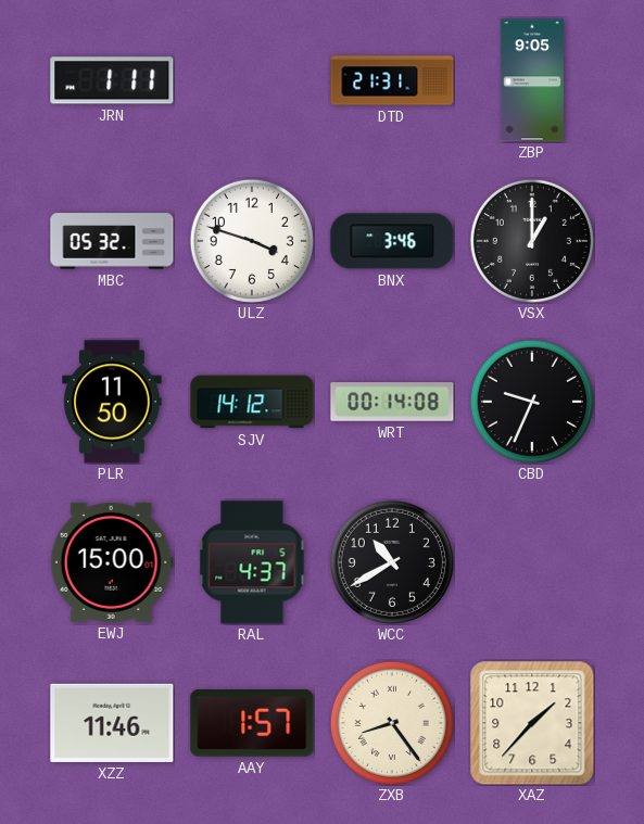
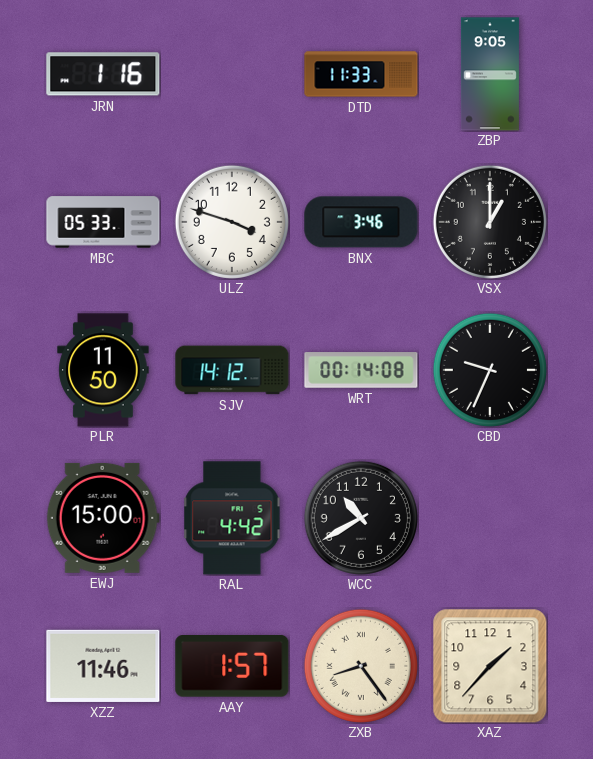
JRN: 1:11 -> 1:16 (103, 74)
DTD: 21:31 -> 11:33 (361, 74)
MBC: 05:32 -> 05:33 (103, 222)
RAL: 4:37 -> 4:42 (232, 518)
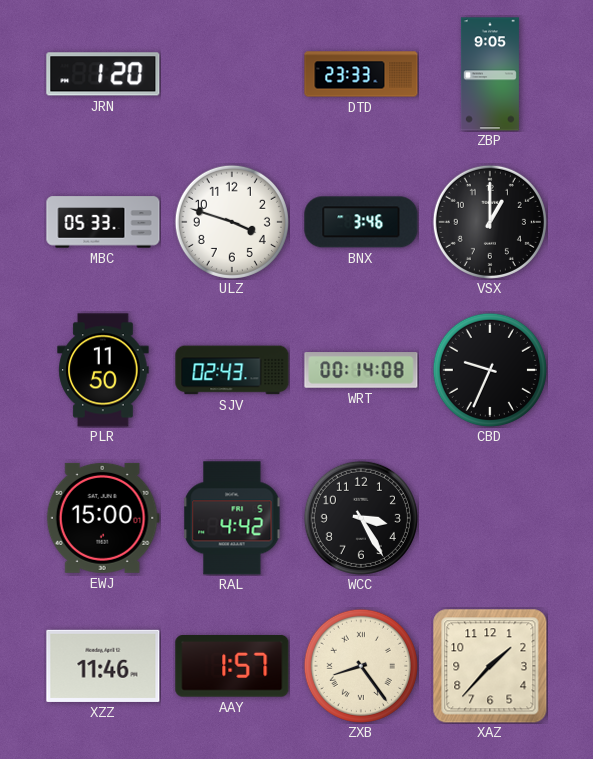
JRN: 1:16 -> 1:20 (103, 74)
DTD: 11:33 -> 23:33 (361, 74)
SJV: 14:12 -> 02:43 (232, 370)
WCC: 10:40 -> 3:25 (361, 518)
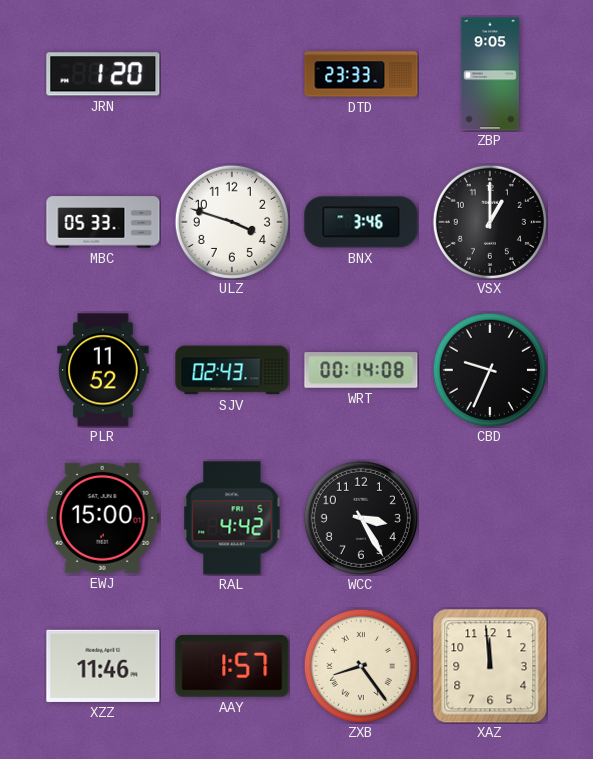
PLR: 11:50 -> 11:52 (103, 370)
XAZ: 1:37 -> 11:59 (490, 666)
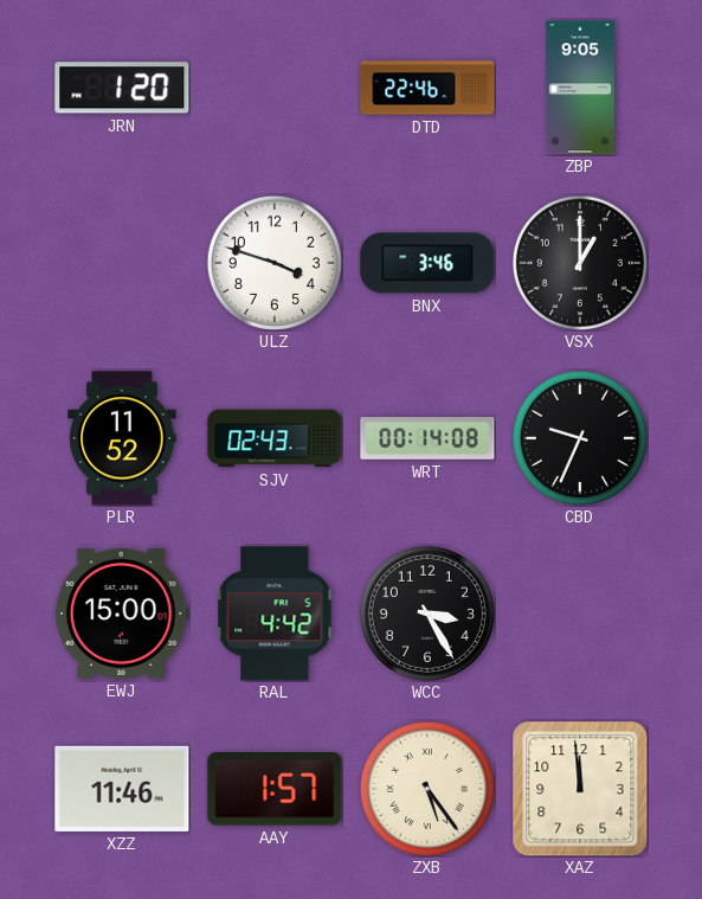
DTD: 23:33 -> 22:46 (427, 88)
MBC: 05:33 -> none (103, 222)
ZXB: 8:24 -> 5:24 (427, 789)
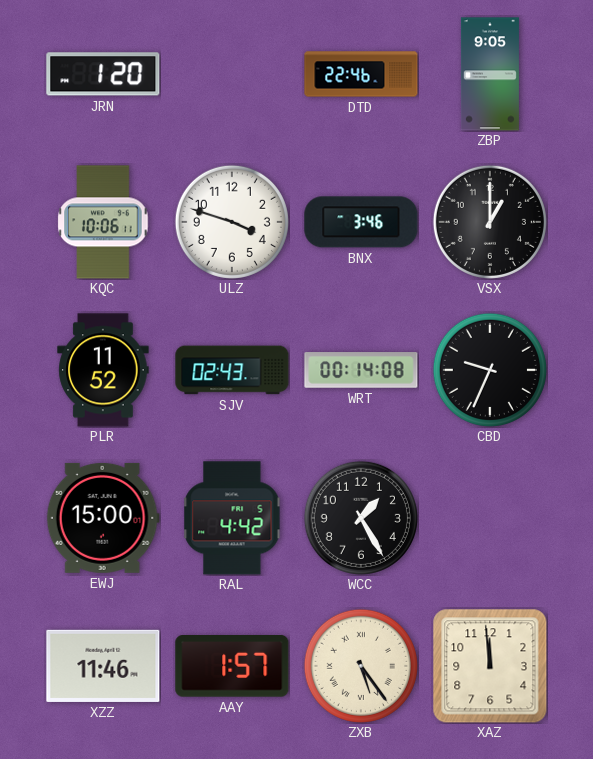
KQC: none -> 10:06 (103, 222)
WCC: 3:25 -> 1:25 (361, 518)
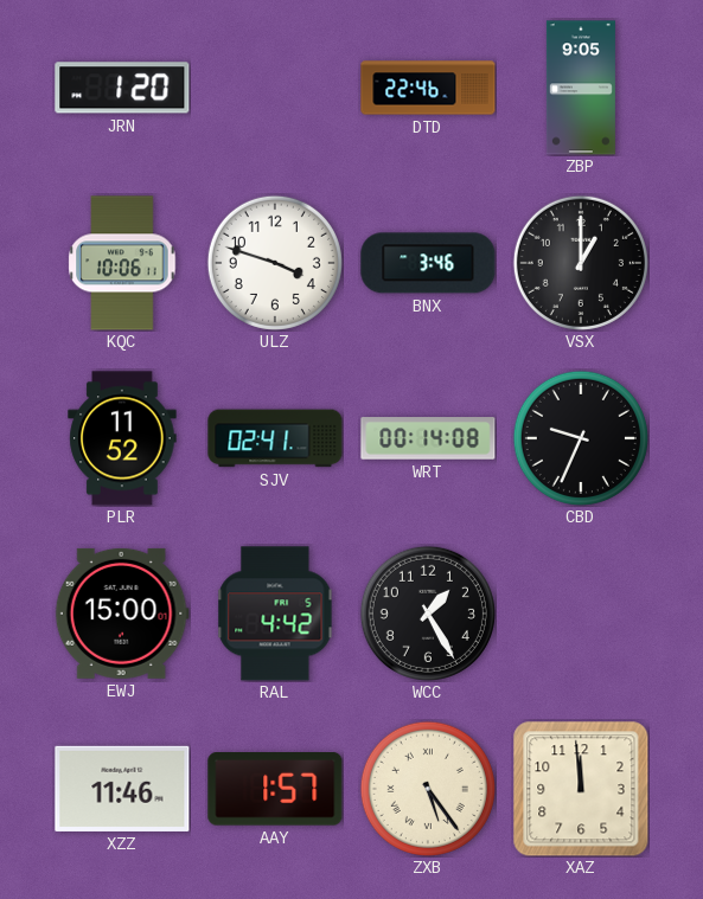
SJV: 02:43 -> 02:41 (275, 438)
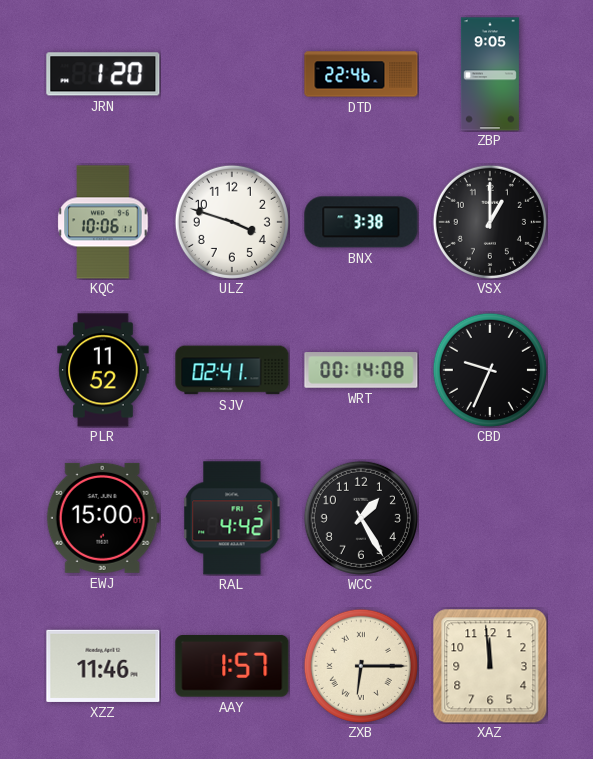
BNX: 3:46 -> 3:38 (361, 222)
ZXB: 5:24 -> 6:15 (361, 666)
